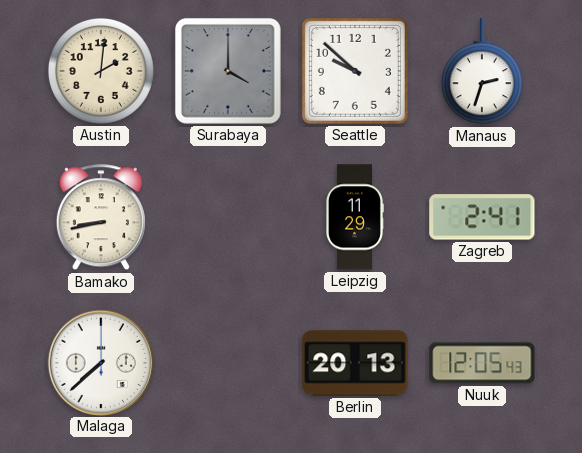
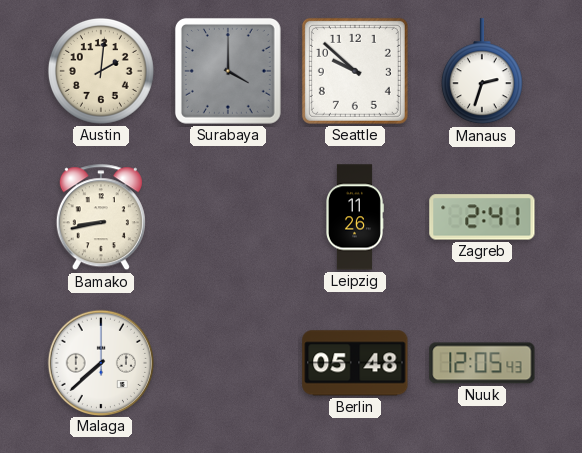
Leipzig: 11:29 -> 11:26 (355, 217)
Berlin: 20:13 -> 05:48 (355, 363)
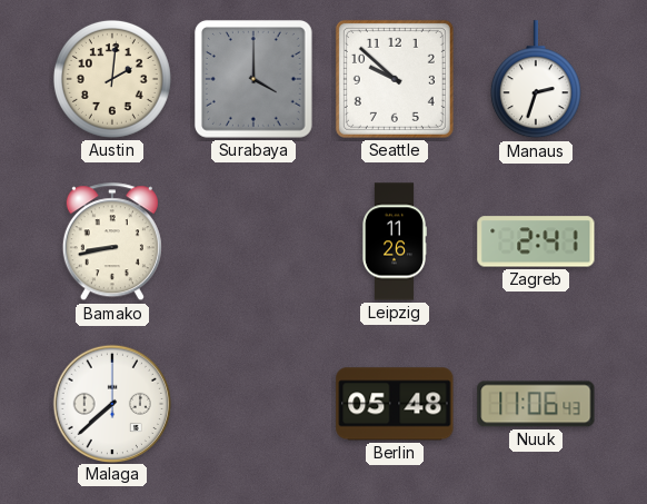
Nuuk: 12:05 -> 11:06 (536, 404)
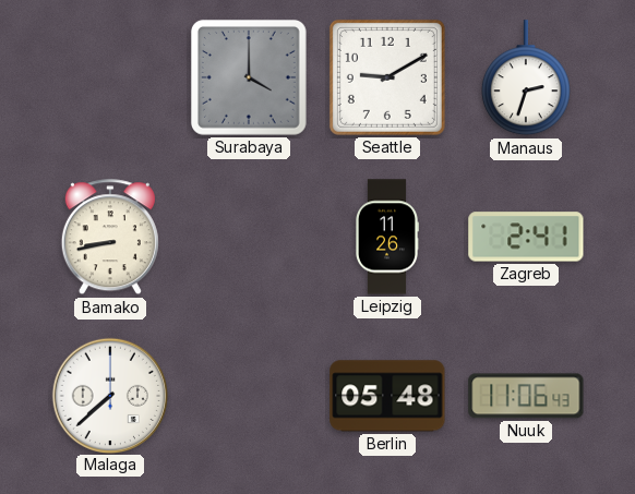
Austin: 2:01 -> none (112, 79)
Seattle: 9:52 -> 9:10 (387, 77)
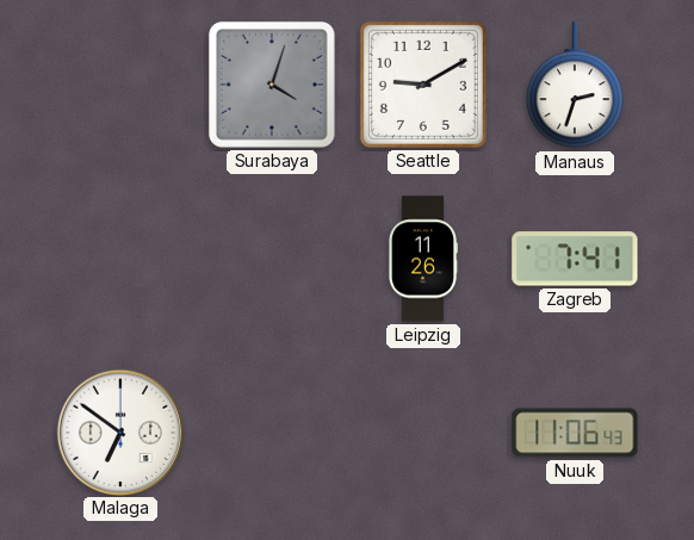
Surabaya: 4:00 -> 4:03 (272, 85)
Bamako: 8:43 -> none (110, 238)
Zagreb: 2:41 -> 7:41 (575, 259)
Malaga: 7:38 -> 6:51 (119, 432)
Berlin: 05:48 -> none (387, 396)
